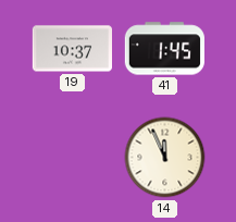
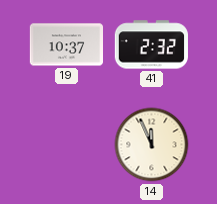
41: 1:45 -> 2:32 (151, 45)
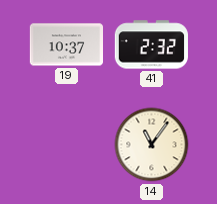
14: 11:56 -> 11:06 (152, 145)
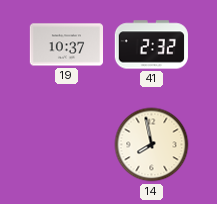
14: 11:06 -> 7:58 (152, 145)
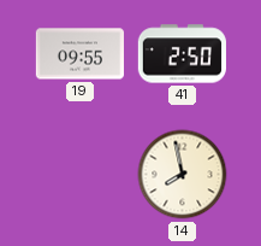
19: 10:37 -> 09:55 (79, 54)
41: 2:32 -> 2:50 (182, 54)
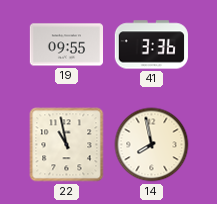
41: 2:50 -> 3:36 (151, 45)
22: none -> 10:58 (67, 145)
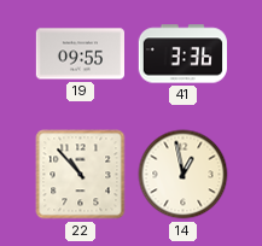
22: 10:58 -> 10:53 (81, 175)
14: 7:58 -> 12:58 (184, 175)
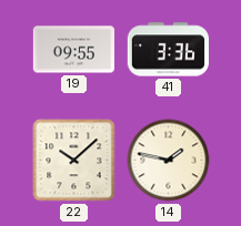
22: 10:53 -> 10:08 (74, 161)
14: 12:58 -> 1:47 (169, 161)
